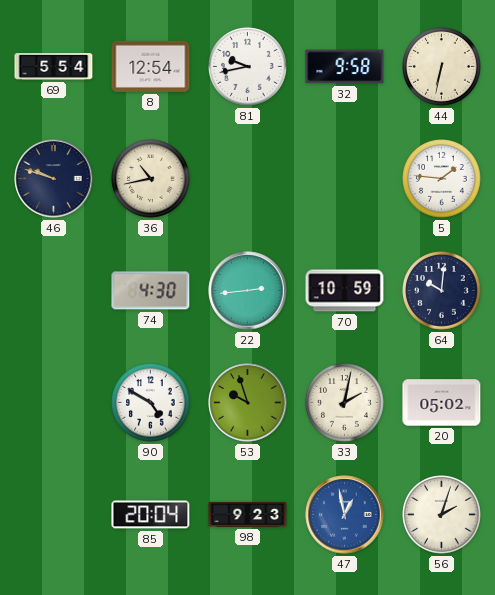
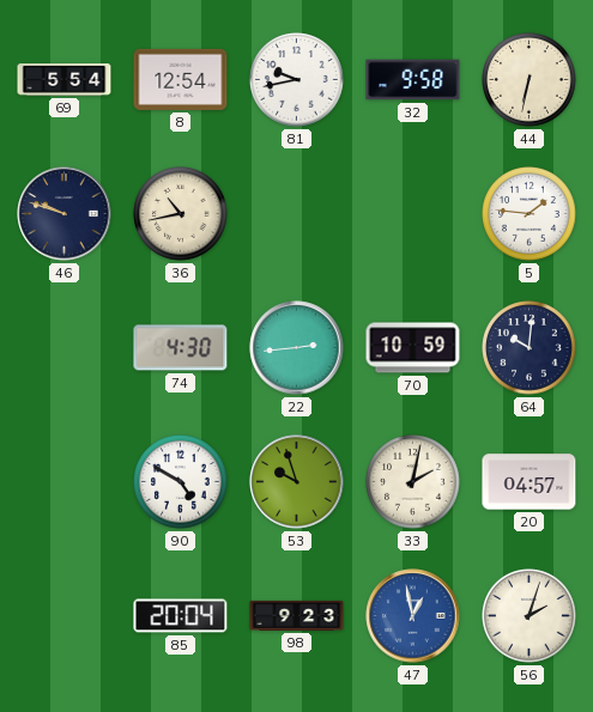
20: 05:02 -> 04:57 (530, 482)
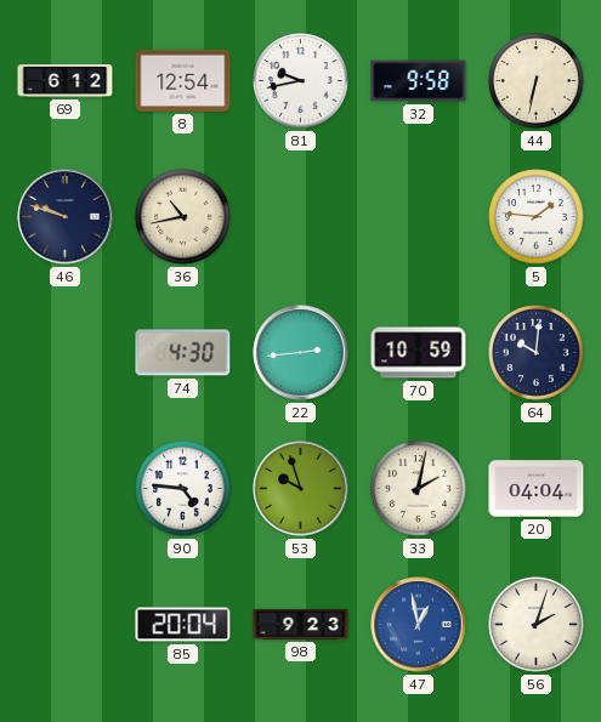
69: 5:54 -> 6:12 (66, 81)
90: 4:50 -> 4:46 (183, 489)
20: 04:57 -> 04:04 (537, 489)
